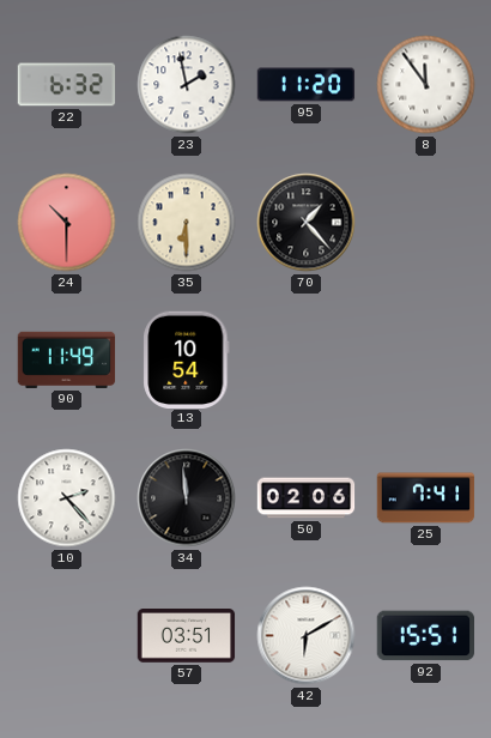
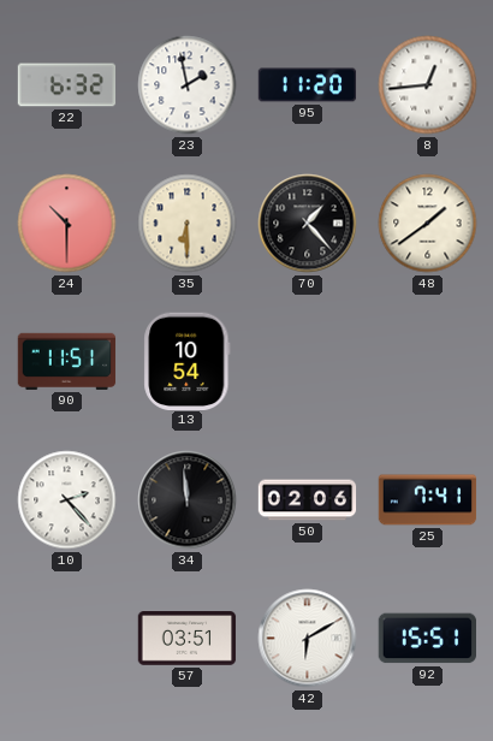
8: 11:54 -> 12:44 (428, 85)
48: none -> 1:39 (428, 224)
90: 11:49 -> 11:51 (67, 361)
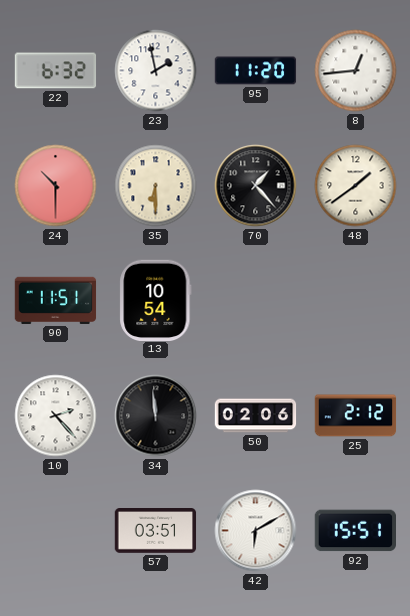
25: 7:41 -> 2:12 (356, 416)
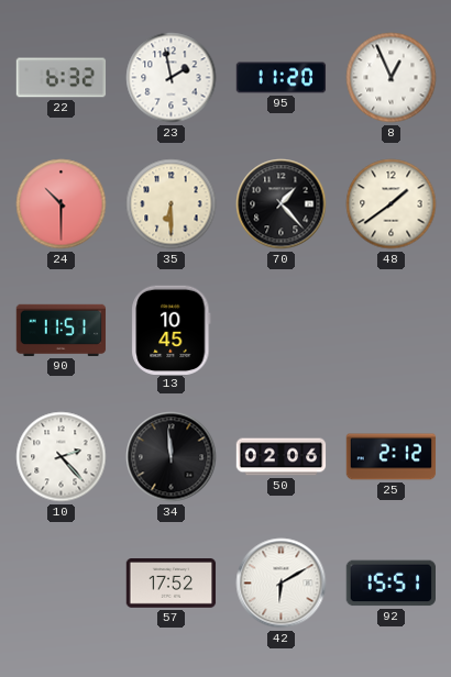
8: 12:44 -> 12:56 (392, 78)
13: 10:54 -> 10:45 (172, 330)
57: 03:51 -> 17:52 (172, 584)
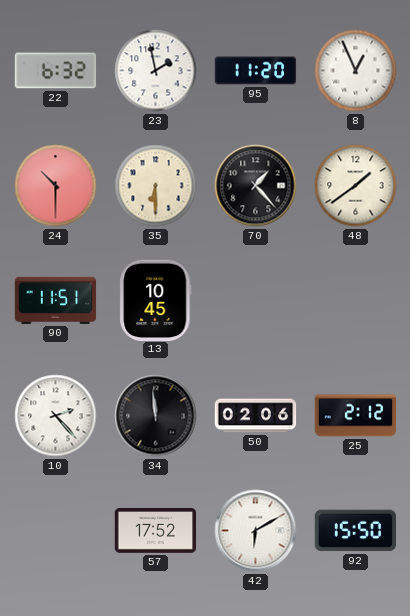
92: 15:51 -> 15:50 (355, 531)
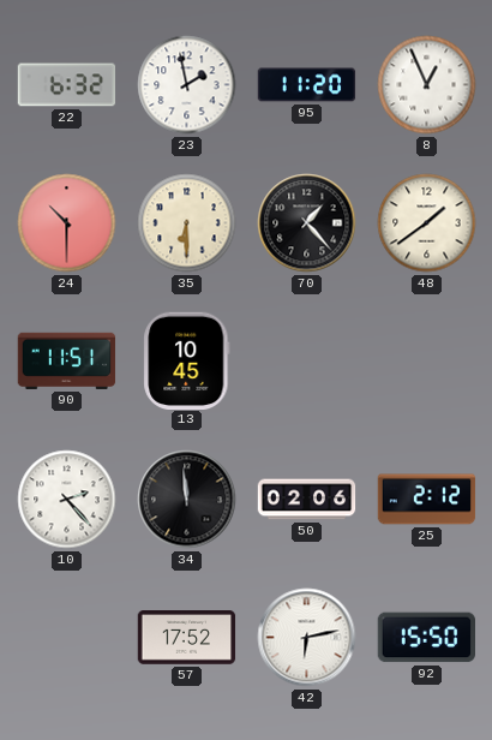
42: 6:10 -> 6:13 (307, 638)
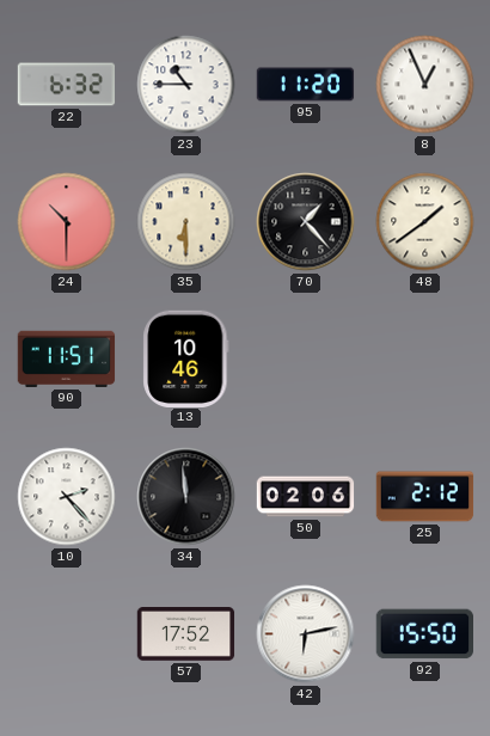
23: 1:58 -> 10:45 (186, 85)
13: 10:45 -> 10:46 (186, 358)
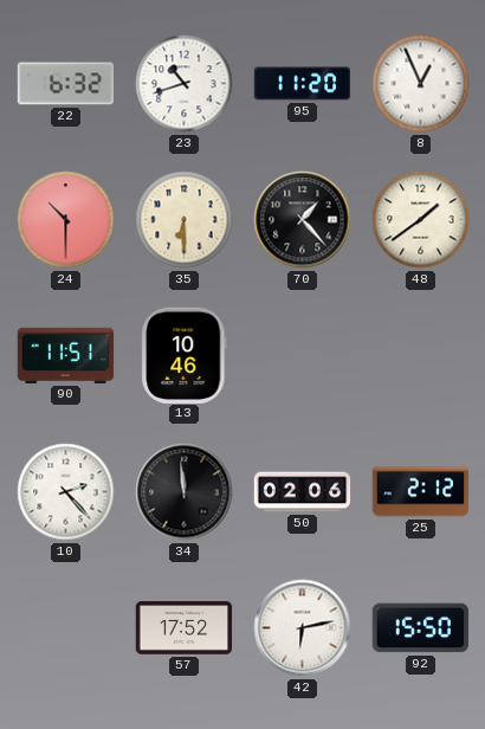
23: 10:45 -> 10:42 (185, 84)
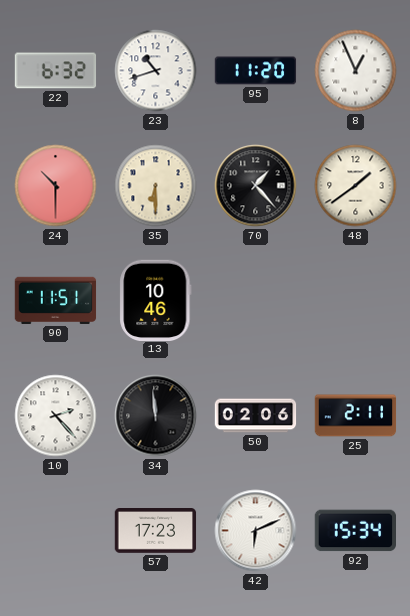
25: 2:12 -> 2:11 (356, 416)
57: 17:52 -> 17:23 (156, 531)
42: 6:13 -> 6:11 (256, 531)
92: 15:50 -> 15:34 (355, 531)
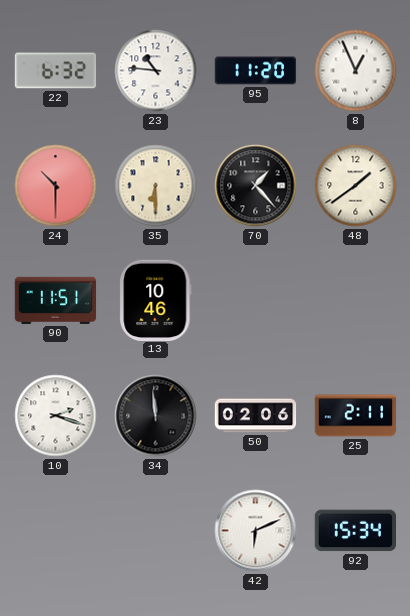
23: 10:42 -> 10:46 (156, 71)
10: 2:23 -> 2:18 (56, 416)
57: 17:23 -> none (156, 531)
